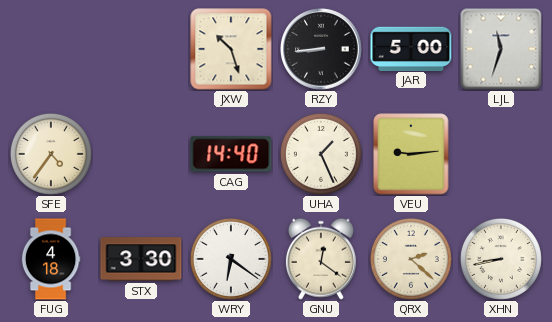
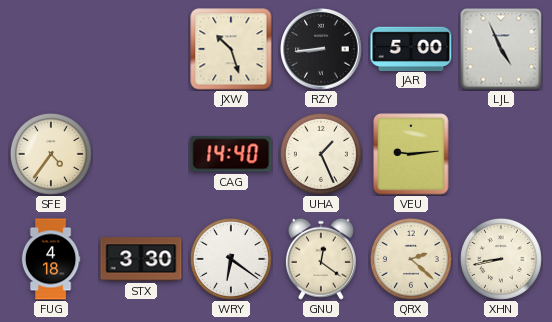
LJL: 11:33 -> 4:56 (501, 49)
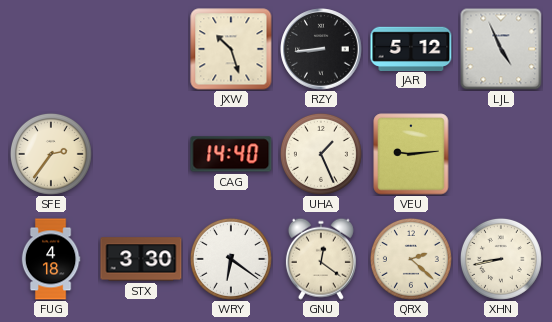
JAR: 5:00 -> 5:12 (411, 48)
SFE: 4:36 -> 2:36 (51, 154)
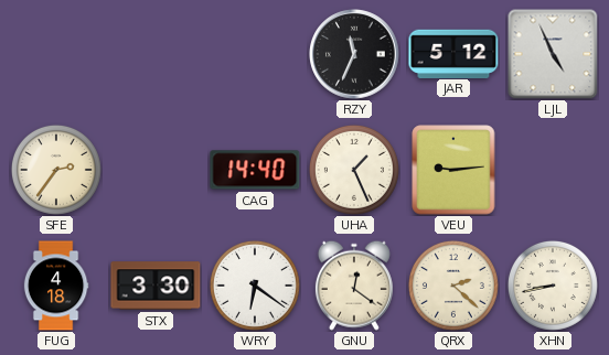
JXW: 10:27 -> none (231, 49)
RZY: 8:44 -> 11:34 (354, 54)
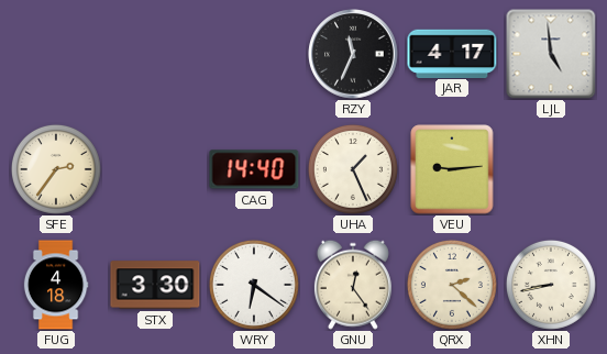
JAR: 5:12 -> 4:17 (452, 53)
LJL: 4:56 -> 4:59 (551, 54)
GNU: 12:21 -> 12:24 (353, 285)
